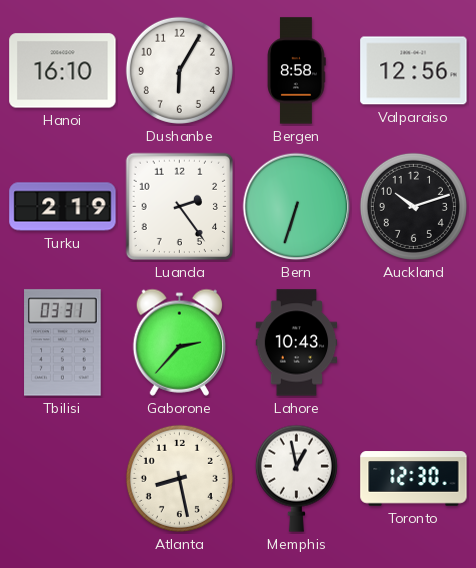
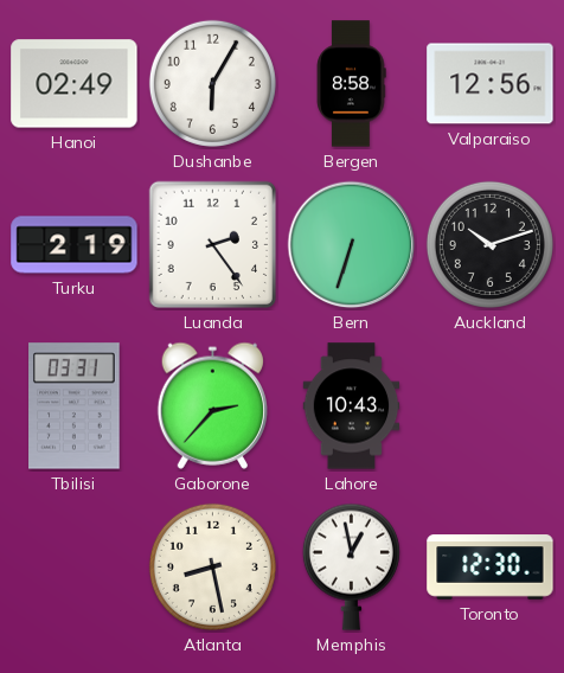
Hanoi: 16:10 -> 02:49 (75, 84)
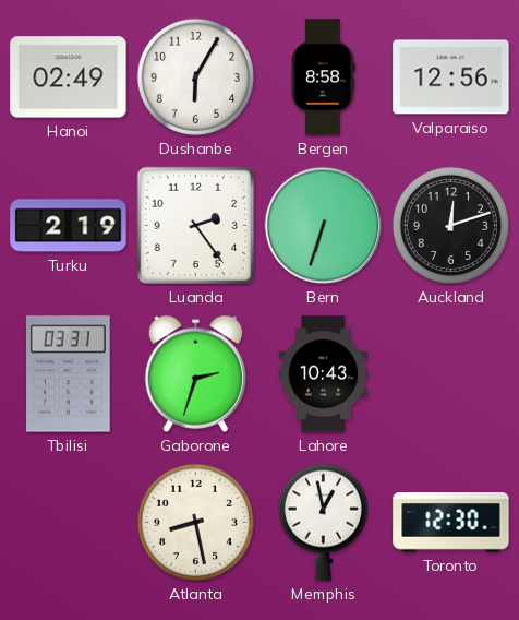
Auckland: 10:12 -> 12:12 (450, 225)
Gaborone: 2:37 -> 2:33 (195, 373)
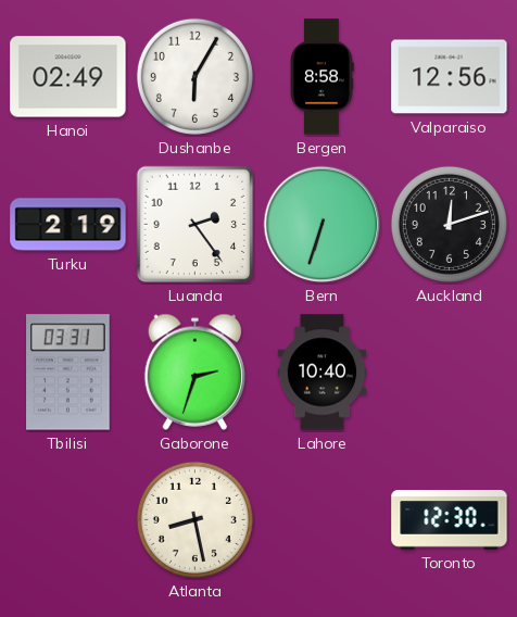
Lahore: 10:43 -> 10:40 (323, 373)
Memphis: 12:58 -> none (323, 522)
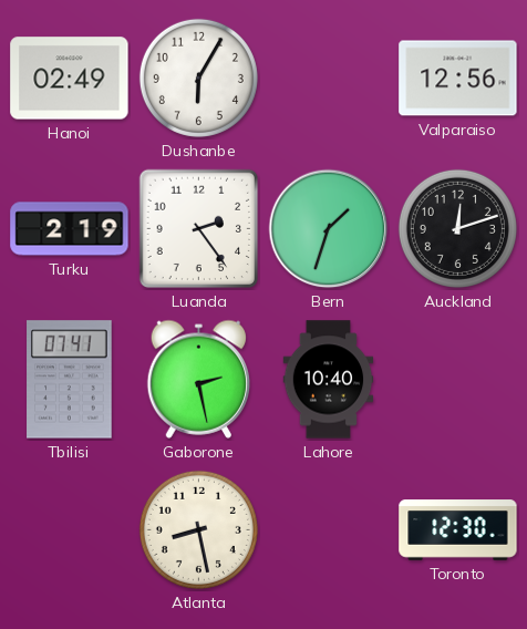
Bergen: 8:58 -> none (321, 77)
Bern: 6:33 -> 1:33 (329, 229)
Tbilisi: 03:31 -> 07:41 (70, 380)
Gaborone: 2:33 -> 2:28 (198, 379)
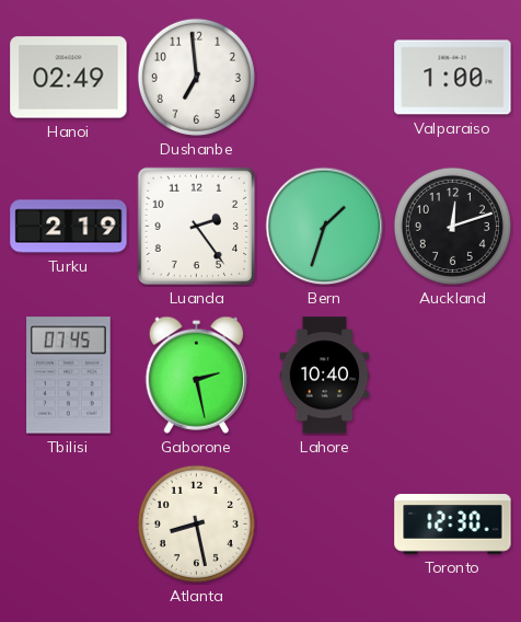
Dushanbe: 6:05 -> 6:59 (196, 77)
Valparaiso: 12:56 -> 1:00 (453, 78)
Tbilisi: 07:41 -> 07:45 (69, 376)
